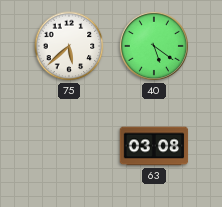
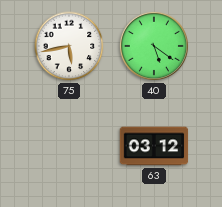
75: 5:38 -> 5:43 (69, 46)
63: 03:08 -> 03:12 (154, 146)
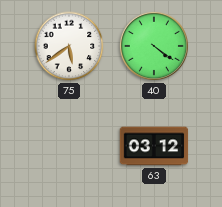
75: 5:43 -> 5:39 (69, 46)
40: 5:21 -> 4:21 (154, 46)
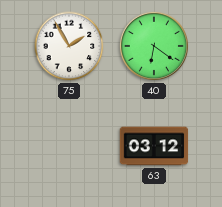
75: 5:39 -> 1:55 (69, 46)
40: 4:21 -> 6:21 (154, 46)
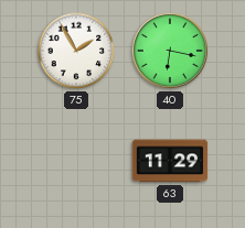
40: 6:21 -> 6:17 (170, 51)
63: 03:12 -> 11:29 (170, 161)
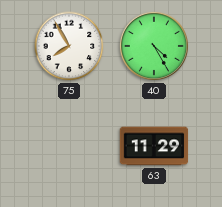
75: 1:55 -> 7:55 (69, 46)
40: 6:17 -> 4:25 (154, 46)
